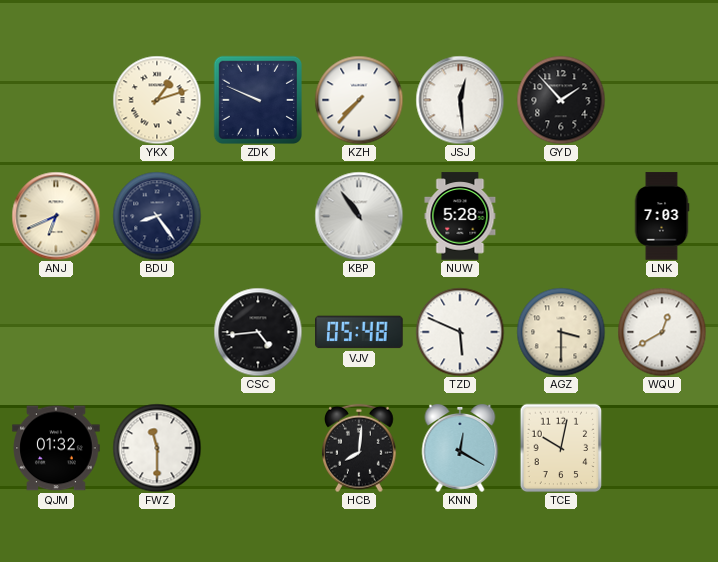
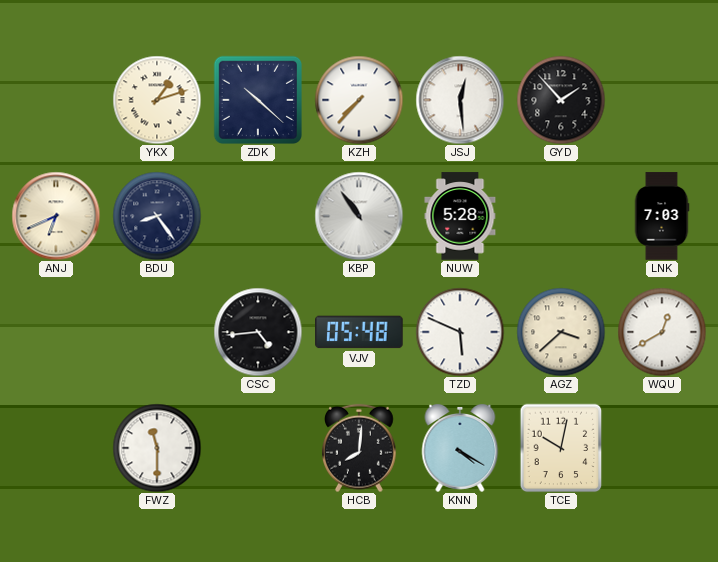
ZDK: 9:49 -> 10:22 (257, 99)
AGZ: 3:30 -> 3:38 (561, 332)
QJM: 01:32 -> none (56, 448)
KNN: 12:20 -> 4:20 (460, 448)
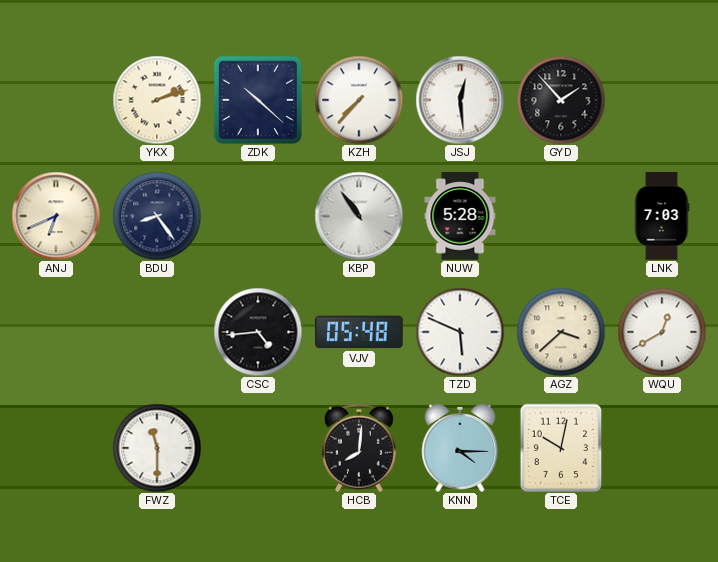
YKX: 1:12 -> 2:12 (157, 100)
KNN: 4:20 -> 4:15 (460, 448)
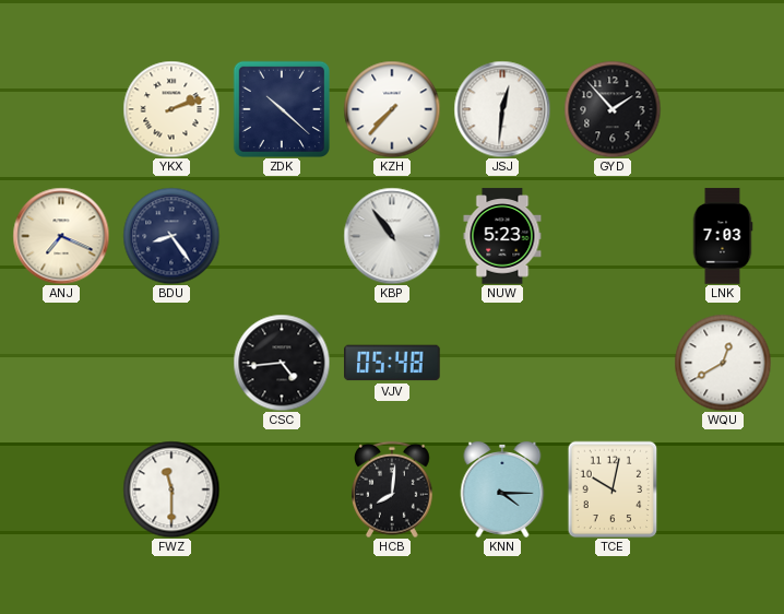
JSJ: 12:29 -> 12:31 (502, 109)
ANJ: 6:41 -> 7:19 (61, 236)
NUW: 5:28 -> 5:23 (502, 236)
TZD: 5:49 -> none (460, 332)
AGZ: 3:38 -> none (561, 332)
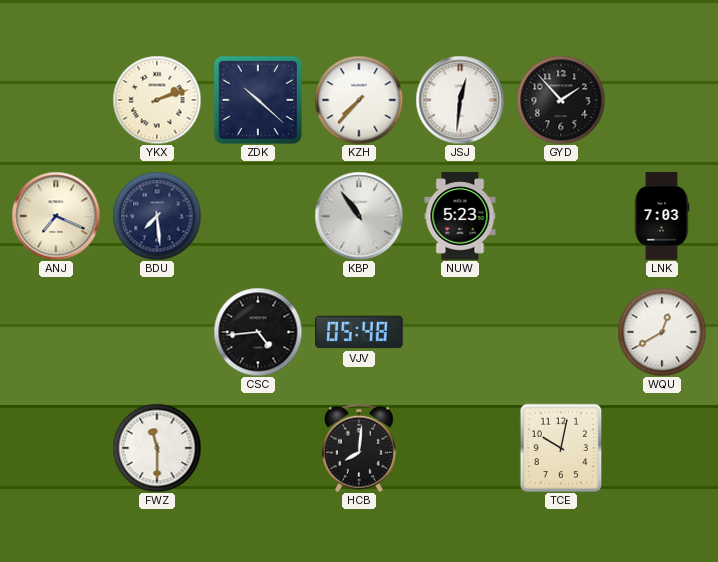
BDU: 8:24 -> 7:29 (157, 216)
KNN: 4:15 -> none (502, 489)
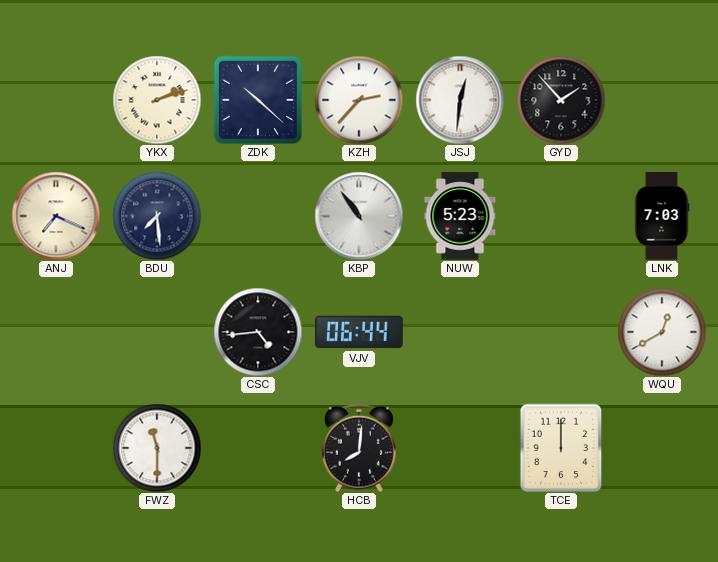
KZH: 7:37 -> 2:37 (359, 100)
VJV: 05:48 -> 06:44 (359, 332)
TCE: 10:02 -> 12:00 (561, 448)
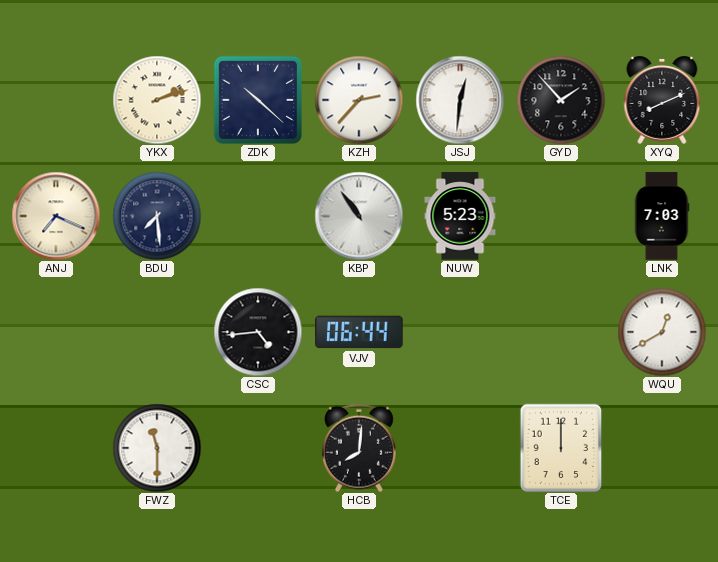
XYQ: none -> 8:11 (662, 100)
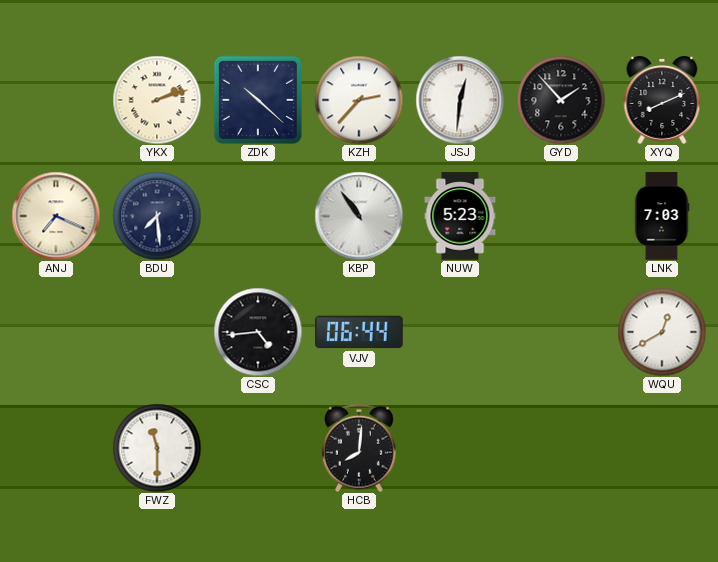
TCE: 12:00 -> none (561, 448)
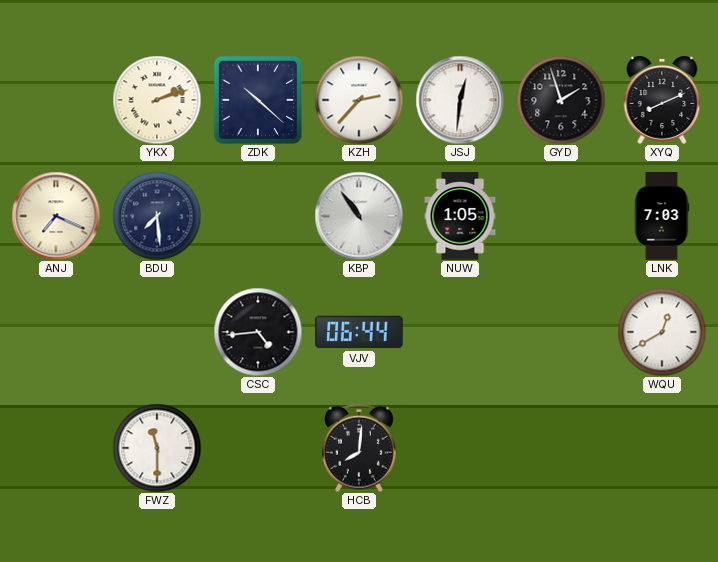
GYD: 1:53 -> 1:57 (561, 100)
NUW: 5:23 -> 1:05 (460, 216)
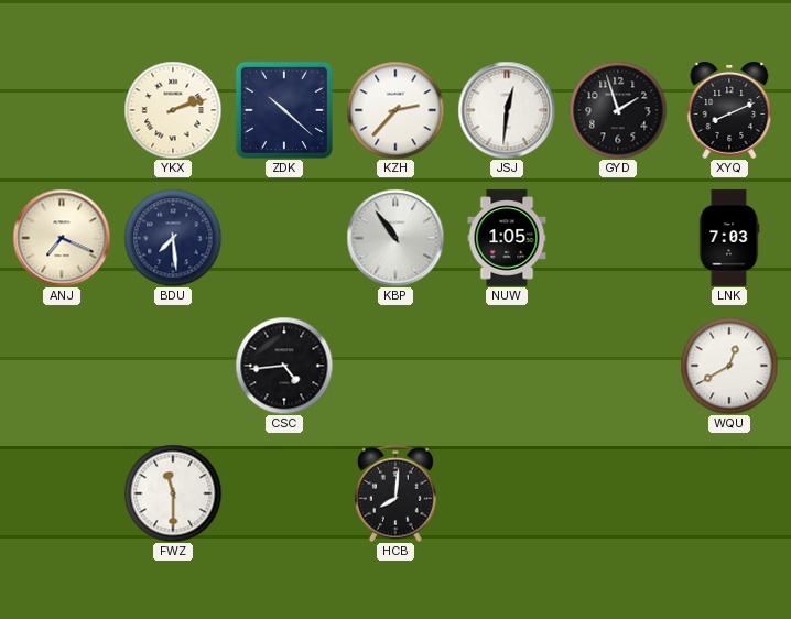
VJV: 06:44 -> none (359, 332)
